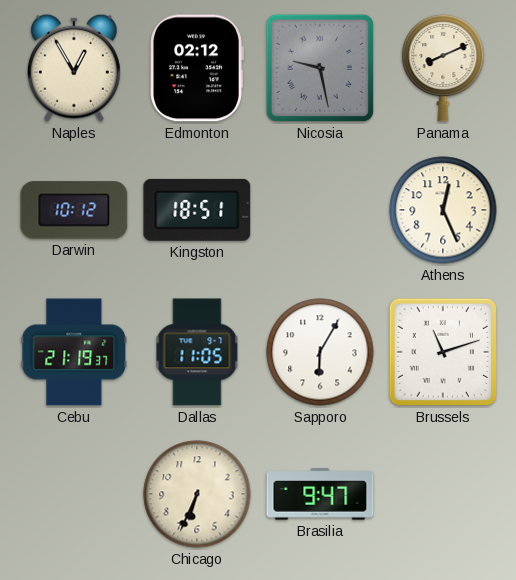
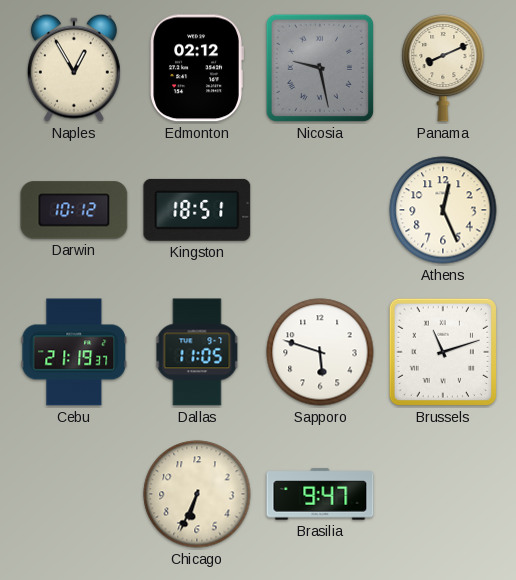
Sapporo: 6:05 -> 5:48 (320, 352)
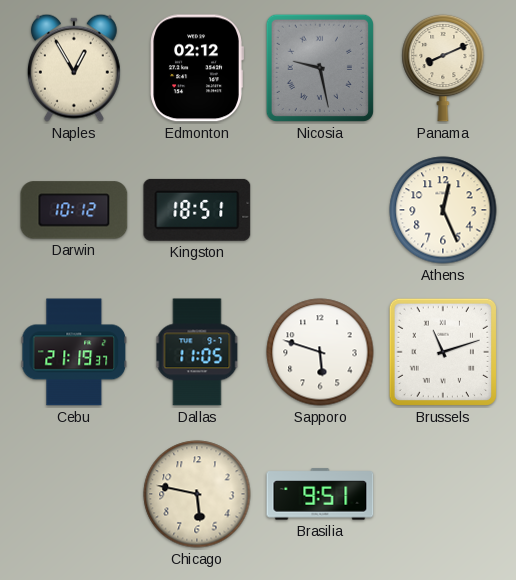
Chicago: 6:34 -> 5:47 (197, 494)
Brasilia: 9:47 -> 9:51 (320, 494)
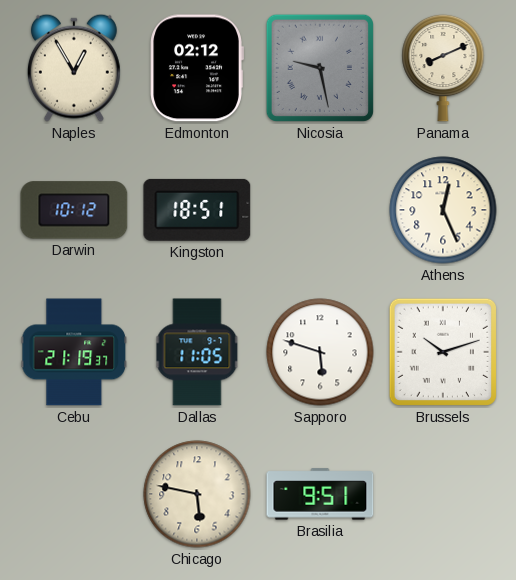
Brussels: 11:12 -> 10:12 (443, 352)
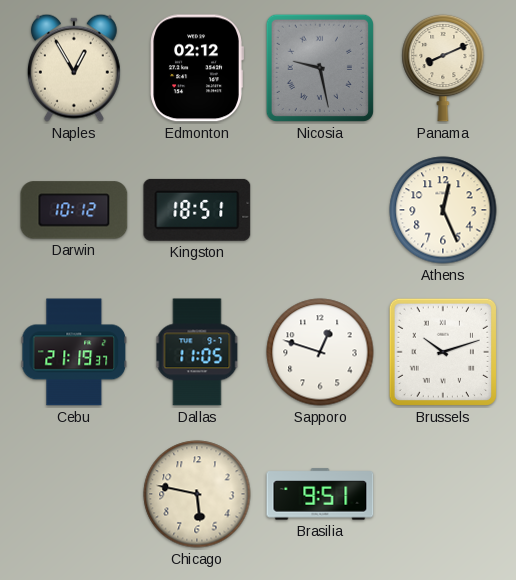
Sapporo: 5:48 -> 12:48 (320, 352)
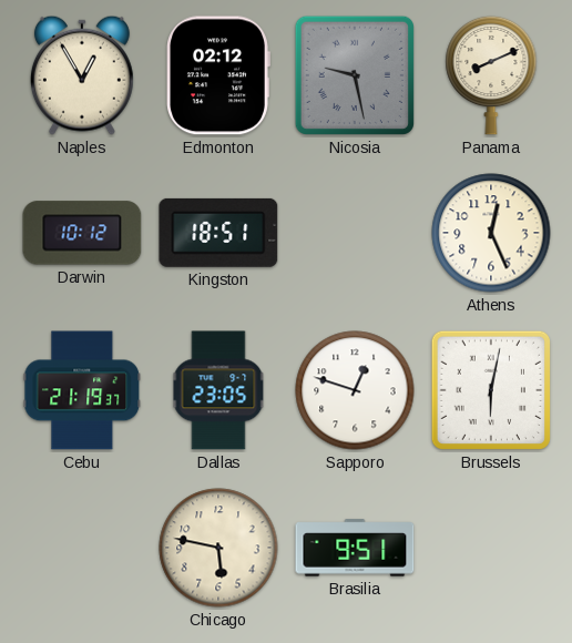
Dallas: 11:05 -> 23:05 (218, 390)
Brussels: 10:12 -> 6:02 (491, 390)
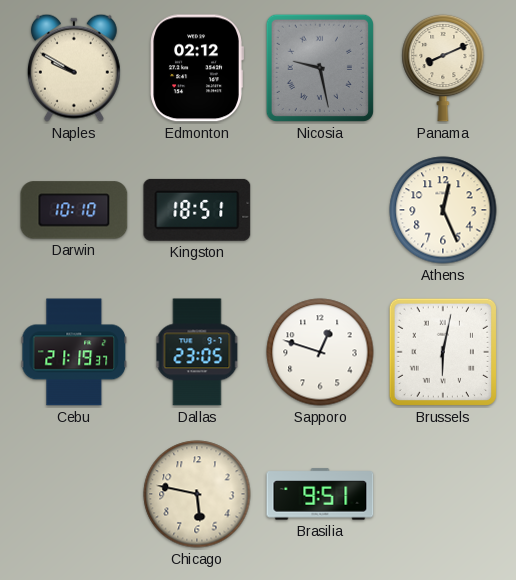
Naples: 12:55 -> 9:50 (74, 68)
Darwin: 10:12 -> 10:10 (74, 210)
